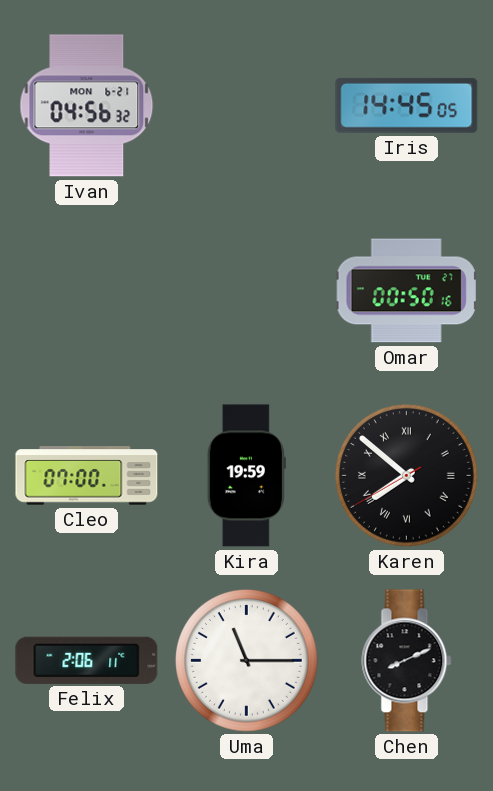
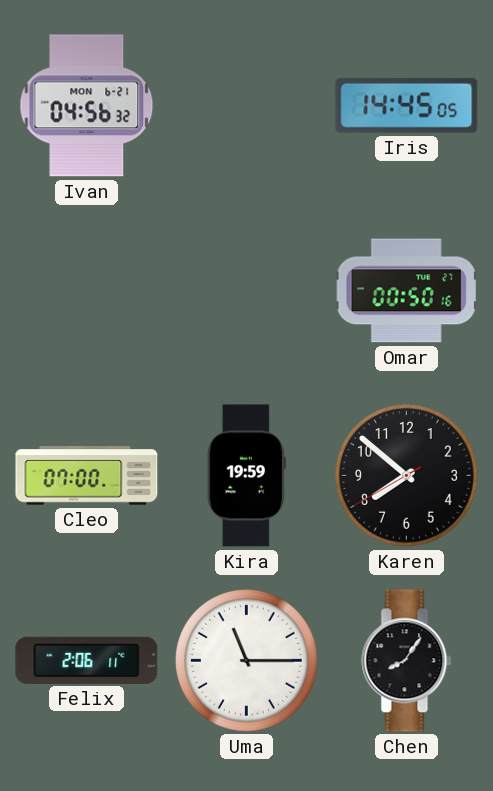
Karen numerals: Roman -> Arabic (406, 475)
Chen: 8:11 -> 8:06 (407, 661)
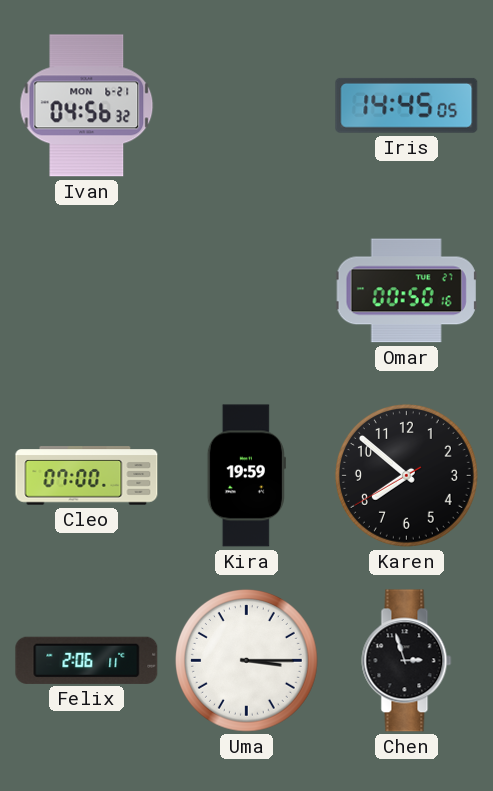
Uma: 11:15 -> 3:15 (246, 660)
Chen: 8:06 -> 2:57 (407, 661)
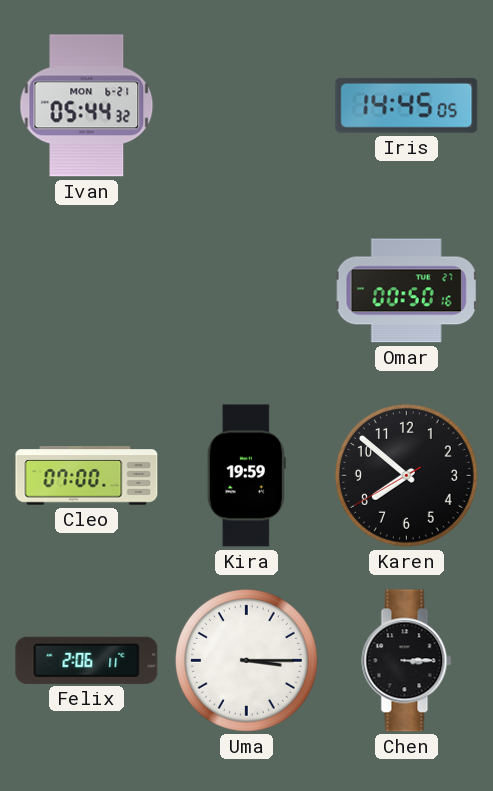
Ivan: 04:56 -> 05:44 (87, 106)
Chen: 2:57 -> 3:15 (407, 661)
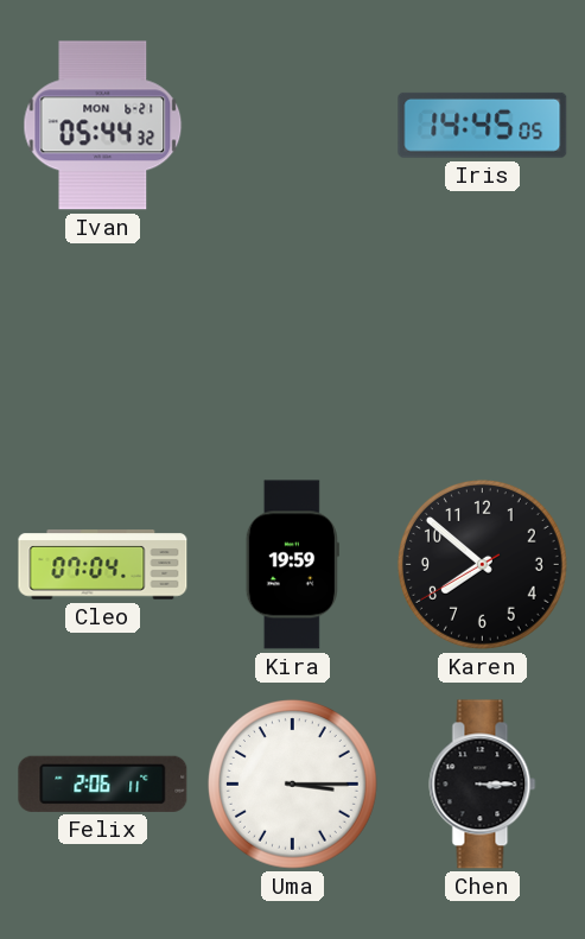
Omar: 00:50 -> none (406, 291)
Cleo: 07:00 -> 07:04 (103, 565)
